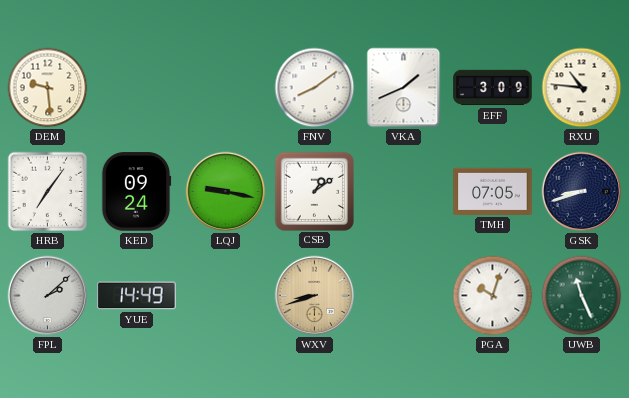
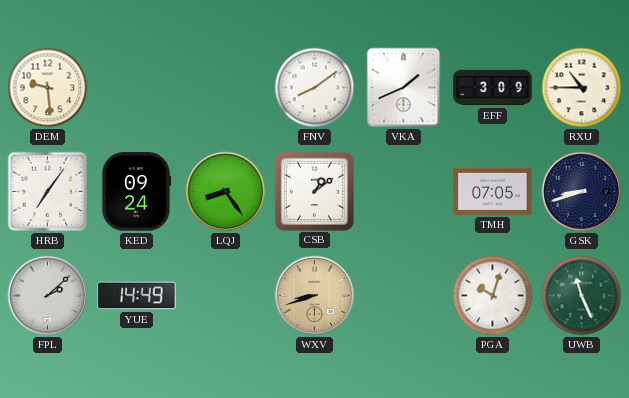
RXU: 10:46 -> 10:45 (582, 88)
LQJ: 9:17 -> 8:24 (226, 192)
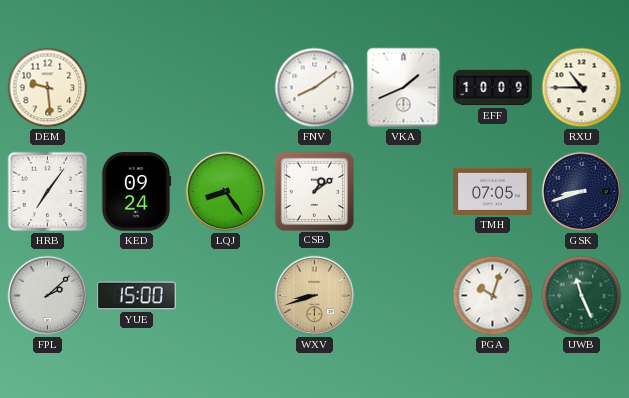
EFF: 3:09 -> 10:09 (493, 88)
YUE: 14:49 -> 15:00 (137, 296)
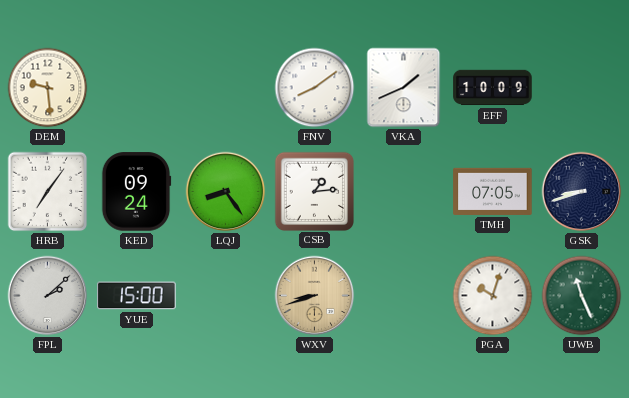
RXU: 10:45 -> none (582, 88)
CSB: 1:09 -> 1:14 (314, 191)
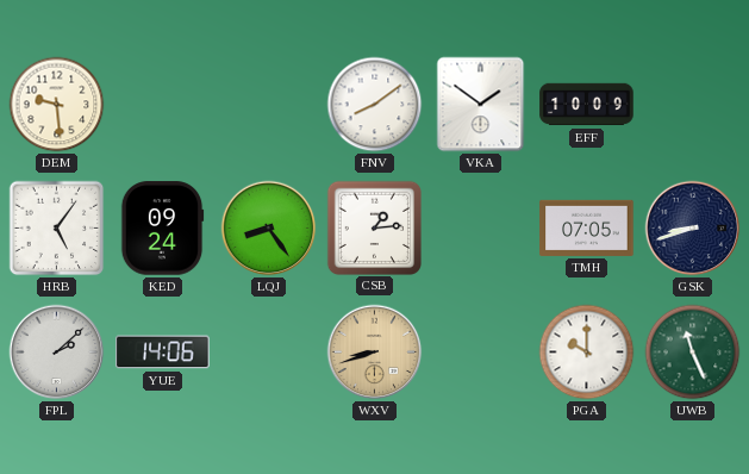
VKA: 1:41 -> 1:51 (481, 105)
HRB: 7:06 -> 5:06 (57, 229)
YUE: 15:00 -> 14:06 (163, 353)
PGA: 10:03 -> 10:00 (587, 353)
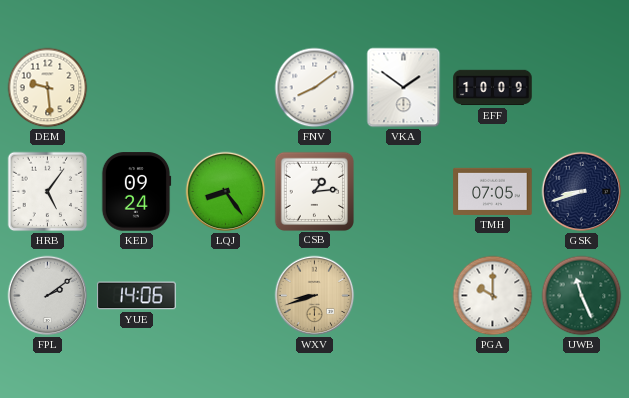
FPL: 2:08 -> 2:09 (48, 296)
